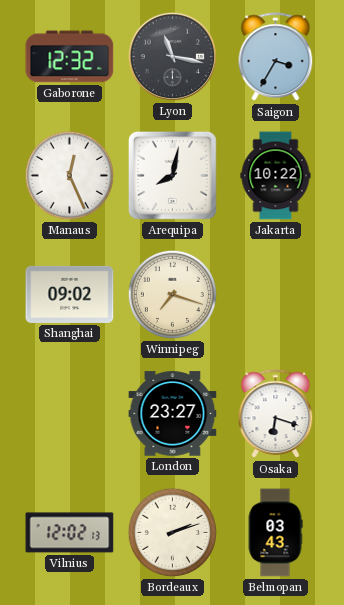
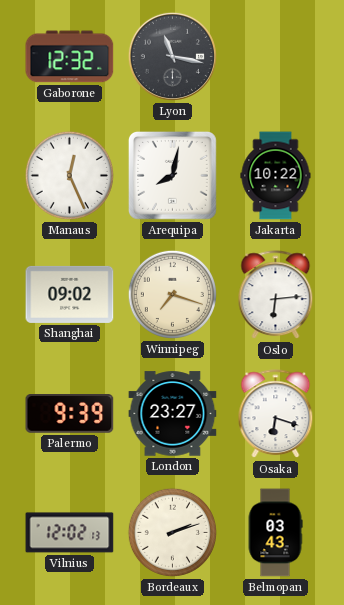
Saigon: 3:35 -> none (276, 57)
Oslo: none -> 6:14 (276, 295)
Palermo: none -> 9:39 (70, 414)
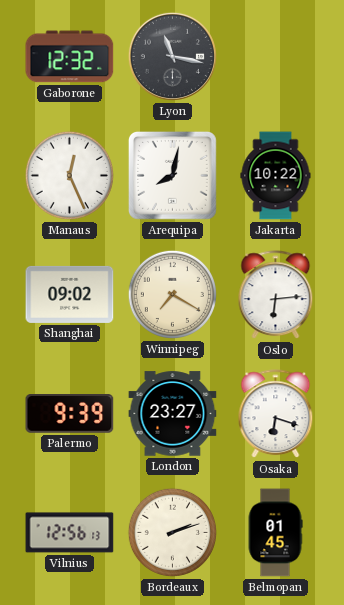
Winnipeg: 7:18 -> 7:20 (172, 294)
Vilnius: 12:02 -> 12:56 (70, 533)
Belmopan: 03:43 -> 01:45 (275, 533)
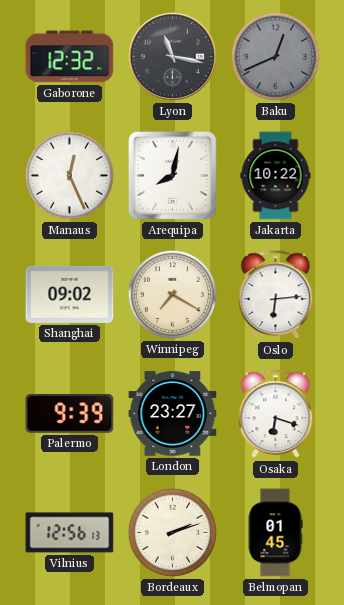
Baku: none -> 12:41 (275, 56)
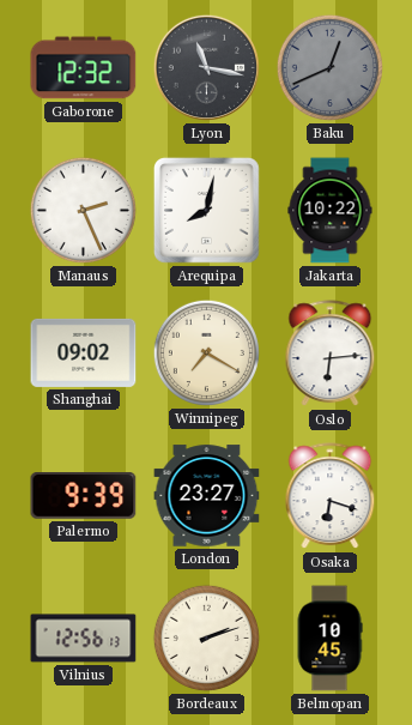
Manaus: 12:26 -> 2:26 (83, 210)
Belmopan: 01:45 -> 10:45 (329, 639)
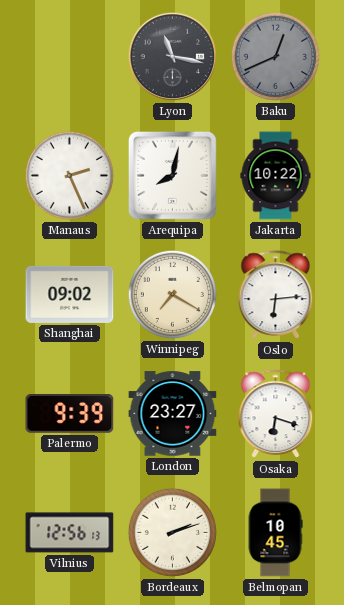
Gaborone: 12:32 -> none (84, 68)
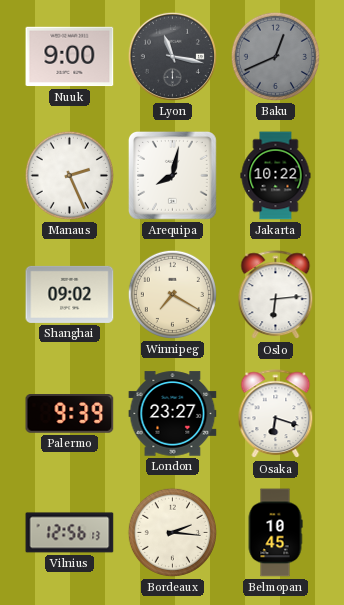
Nuuk: none -> 9:00 (70, 57)
Bordeaux: 2:12 -> 2:16 (172, 532)
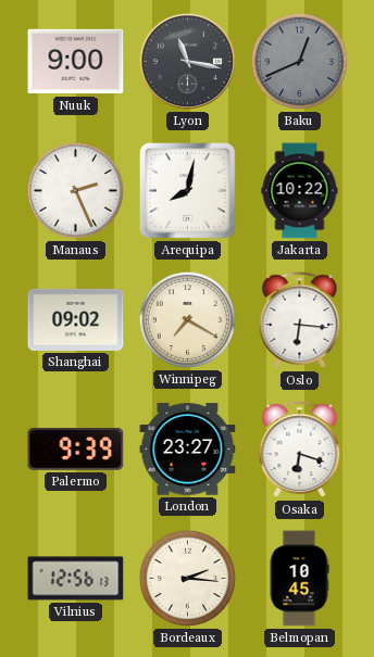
Oslo: 6:14 -> 6:16 (300, 320)
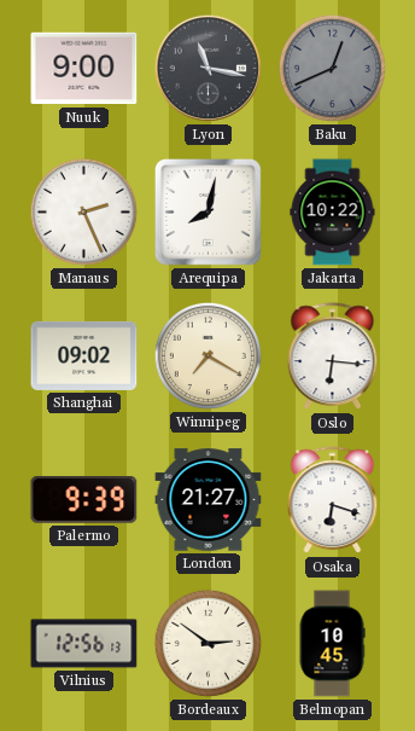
London: 23:27 -> 21:27 (209, 500)
Bordeaux: 2:16 -> 2:51 (207, 643)
